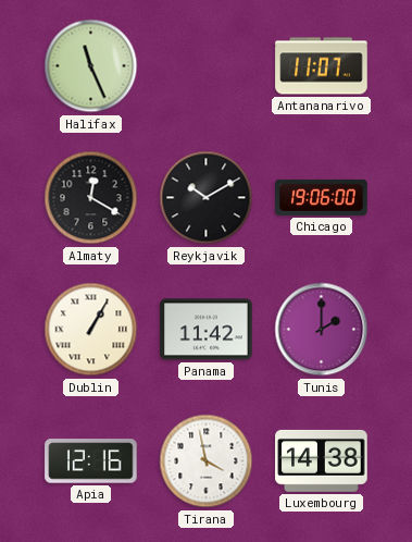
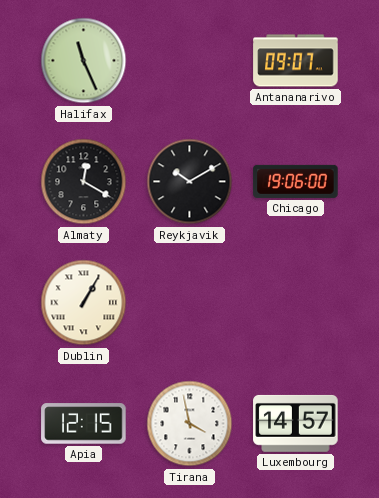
Antananarivo: 11:07 -> 09:07 (296, 61)
Panama: 11:42 -> none (207, 330)
Tunis: 2:00 -> none (322, 330)
Apia: 12:16 -> 12:15 (84, 424)
Luxembourg: 14:38 -> 14:57 (296, 423)
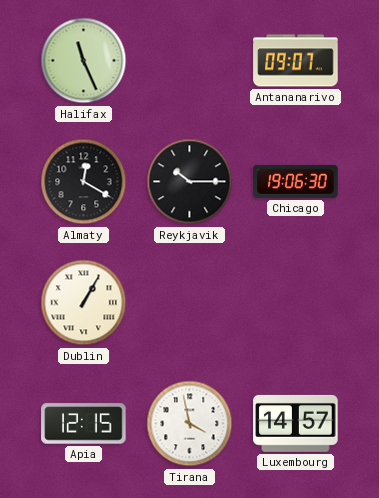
Reykjavik: 10:10 -> 10:15 (190, 182)
Chicago: 19:06:00 -> 19:06:30 (296, 181)
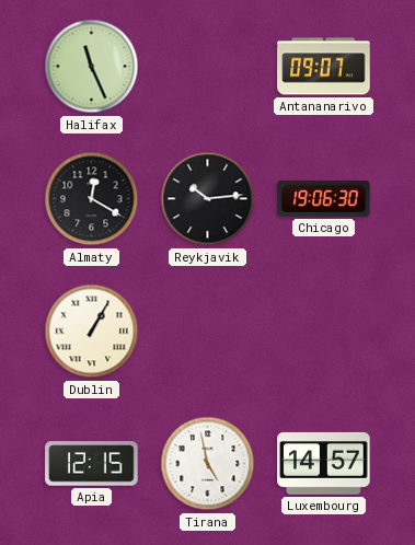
Reykjavik: 10:15 -> 10:14 (208, 199)
Tirana: 3:58 -> 4:58 (208, 464)
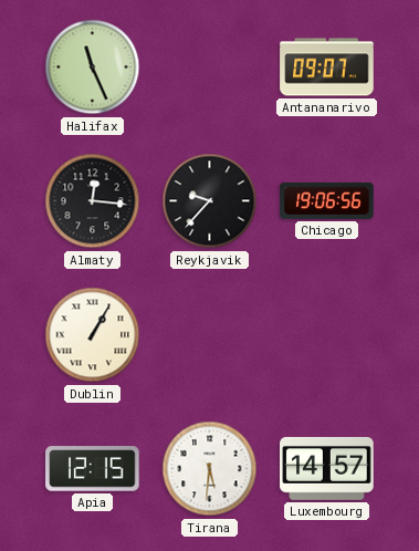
Almaty: 12:20 -> 12:16 (93, 201)
Reykjavik: 10:14 -> 9:37 (210, 201)
Chicago: 19:06:30 -> 19:06:56 (327, 200)
Tirana: 4:58 -> 5:31 (210, 469)
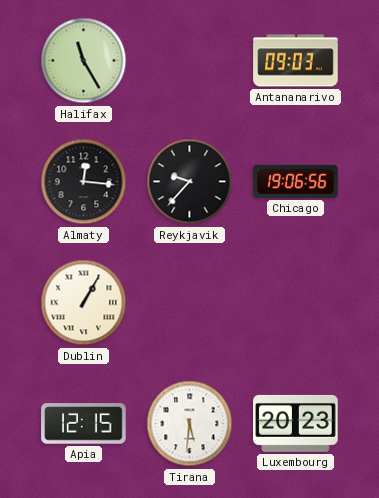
Halifax: 11:26 -> 11:25 (84, 61)
Antananarivo: 09:07 -> 09:03 (296, 61)
Luxembourg: 14:57 -> 20:23 (296, 423)
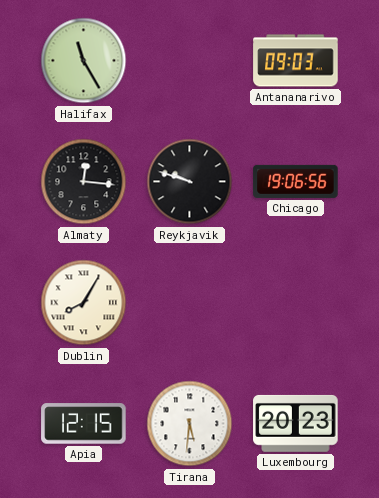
Reykjavik: 9:37 -> 9:48 (190, 182)
Dublin: 1:05 -> 8:05 (84, 303)
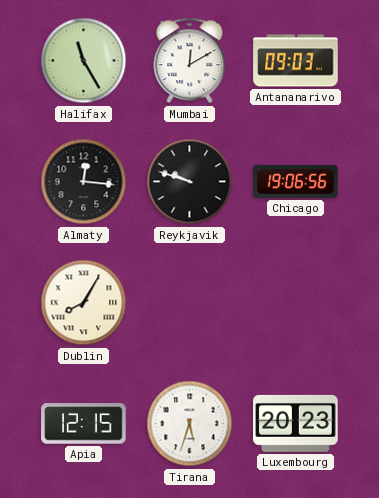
Mumbai: none -> 12:10 (190, 61)
Tirana: 5:31 -> 5:33 (190, 424)
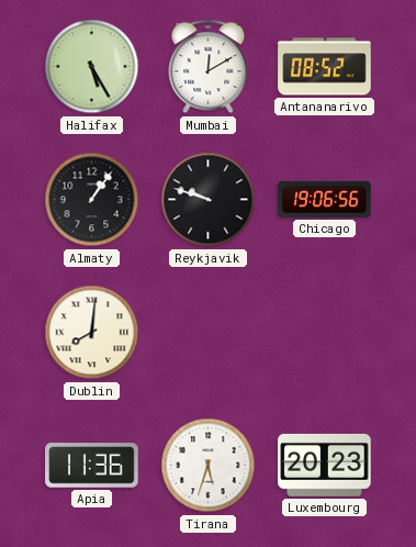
Halifax: 11:25 -> 5:25 (92, 67)
Antananarivo: 09:03 -> 08:52 (325, 67)
Almaty: 12:16 -> 1:06 (92, 200)
Dublin: 8:05 -> 8:01 (92, 333)
Apia: 12:15 -> 11:36 (92, 466)
